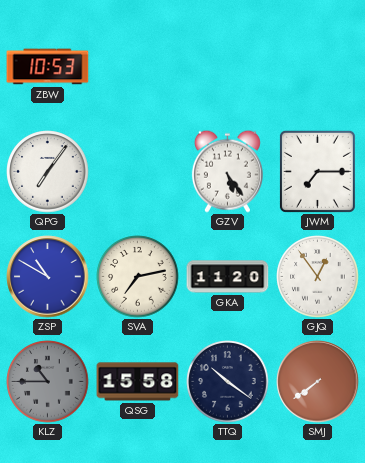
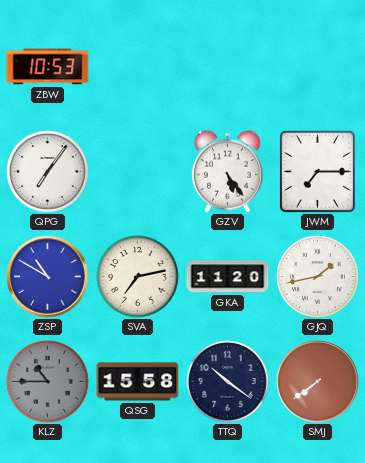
GJQ: 12:54 -> 1:43 (318, 277)
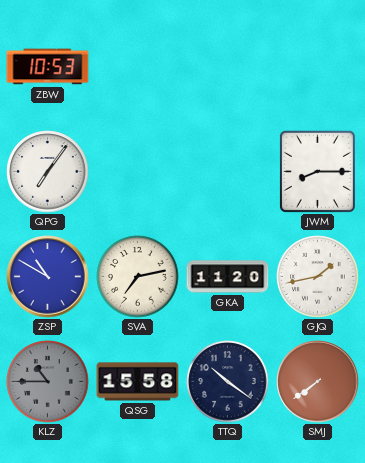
GZV: 5:24 -> none (227, 171)
JWM: 7:15 -> 8:15 (317, 171)
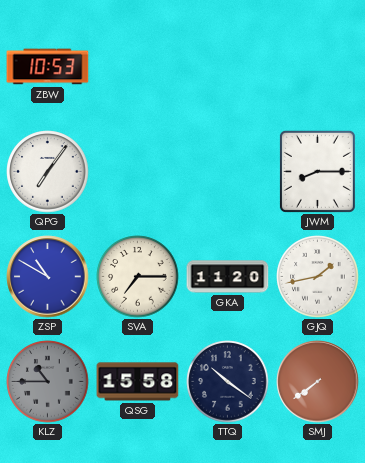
SVA: 7:13 -> 7:15 (138, 277)
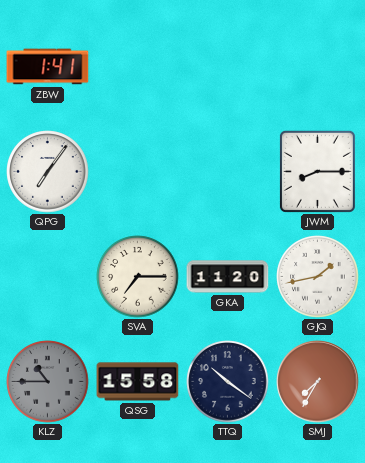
ZBW: 10:53 -> 1:41 (48, 67)
ZSP: 10:50 -> none (48, 277)
SMJ: 7:39 -> 7:35 (318, 382)
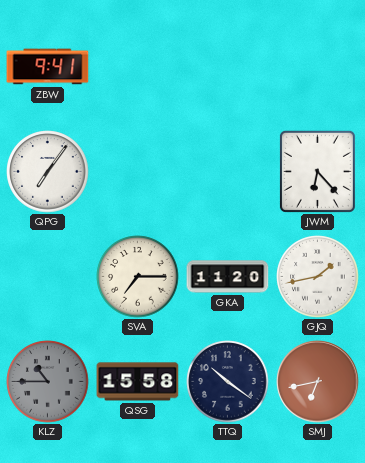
ZBW: 1:41 -> 9:41 (48, 67)
JWM: 8:15 -> 6:23 (317, 171)
SMJ: 7:35 -> 6:43 (318, 382)
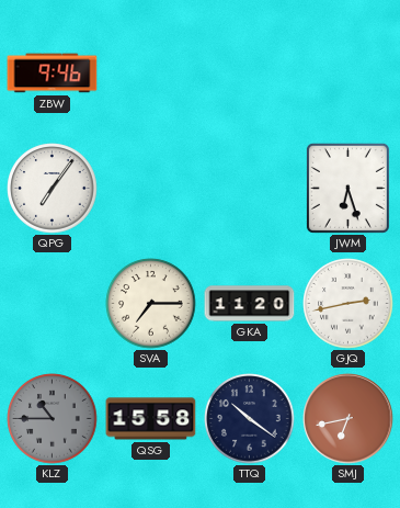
ZBW: 9:41 -> 9:46 (53, 74)
JWM: 6:23 -> 6:27 (347, 188)
GJQ: 1:43 -> 2:43 (348, 304)
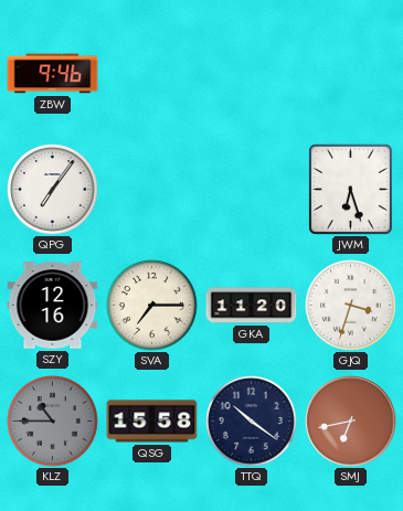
SZY: none -> 12:16 (53, 306)
GJQ: 2:43 -> 3:33 (351, 306)
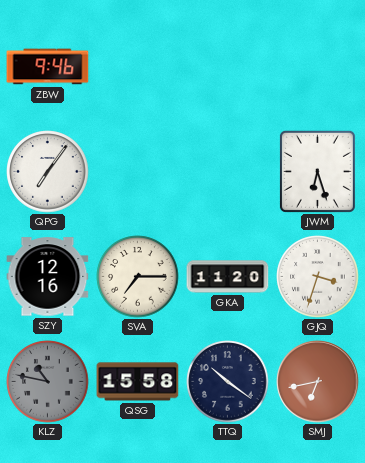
KLZ: 10:45 -> 10:47 (48, 382)
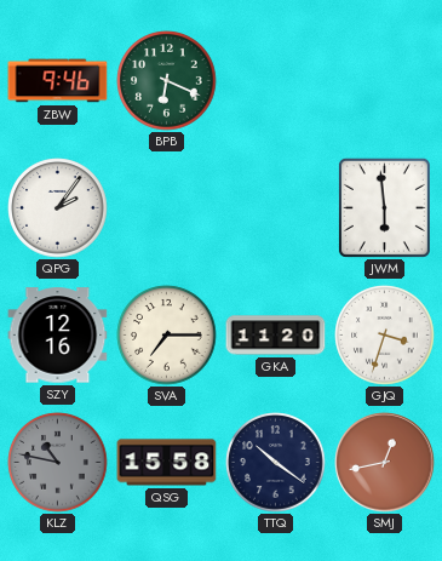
BPB: none -> 6:19 (167, 81)
QPG: 7:06 -> 2:06 (58, 208)
JWM: 6:27 -> 5:59 (384, 207)
SMJ: 6:43 -> 12:43 (385, 463)
